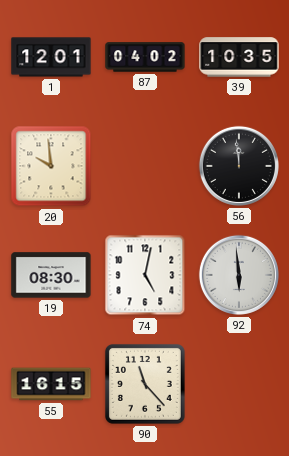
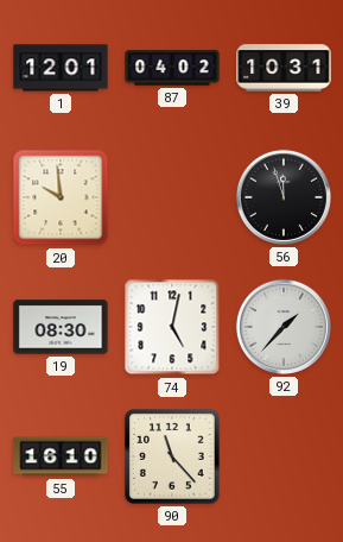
39: 10:35 -> 10:31 (284, 68)
56: 11:59 -> 11:57 (284, 197)
92: 5:59 -> 1:37 (284, 327)
55: 16:15 -> 16:10 (61, 456)
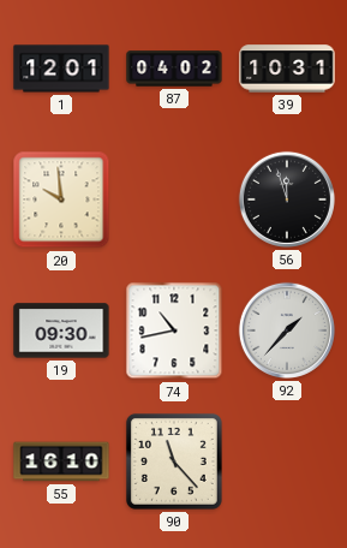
19: 08:30 -> 09:30 (61, 330)
74: 5:02 -> 10:43 (174, 330)
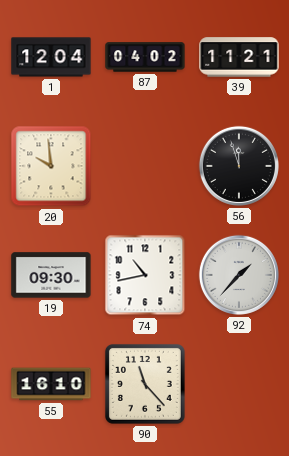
1: 12:01 -> 12:04 (51, 57)
39: 10:31 -> 11:21 (239, 57)
